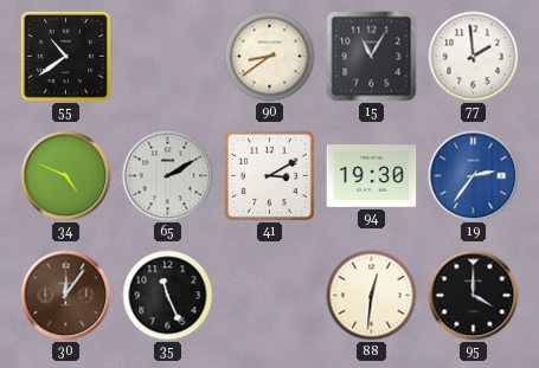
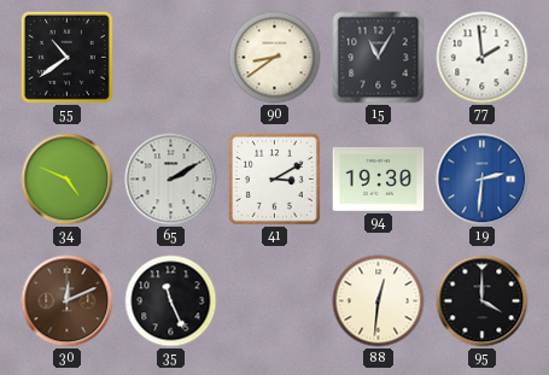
19: 2:36 -> 2:31 (483, 180)
30: 12:06 -> 12:11 (68, 301)
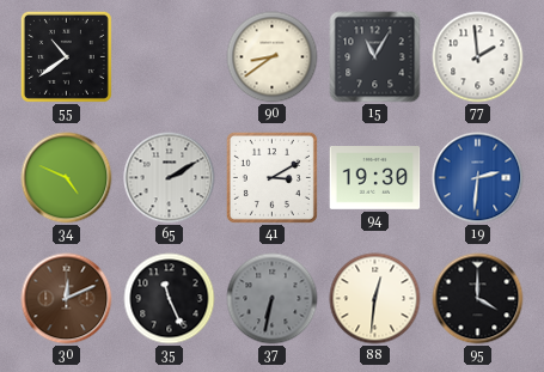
37: none -> 6:32 (273, 299)
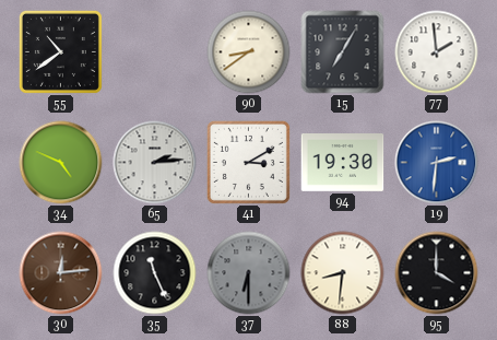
15: 11:05 -> 7:05 (343, 52)
65: 2:10 -> 2:14 (155, 163)
30: 12:11 -> 12:14 (61, 273)
37: 6:32 -> 6:30 (249, 273)
88: 12:31 -> 8:31 (343, 273)
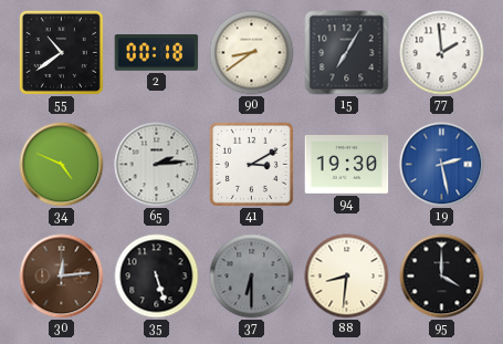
2: none -> 00:18 (157, 53)
19: 2:31 -> 2:28 (442, 165)
35: 11:26 -> 5:27 (157, 277)
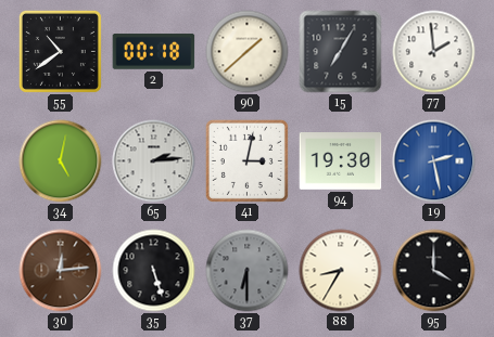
90: 8:39 -> 1:38 (248, 52)
34: 4:49 -> 5:02 (61, 161)
41: 3:10 -> 3:02 (246, 160)
88: 8:31 -> 8:35 (341, 271)
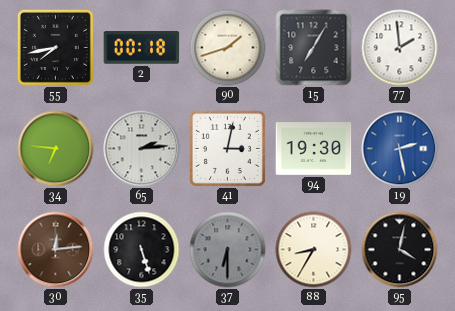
55: 10:39 -> 7:43 (55, 47)
90: 1:38 -> 1:42 (228, 48)
34: 5:02 -> 6:46 (56, 149)
95: 4:00 -> 4:02 (400, 250)
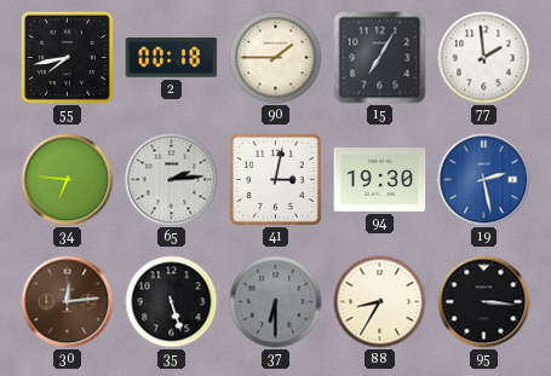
90: 1:42 -> 1:45 (276, 58)
95: 4:02 -> 3:16 (484, 302)
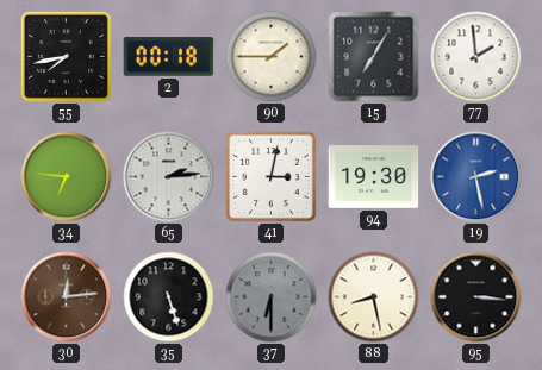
88: 8:35 -> 8:28 (374, 297)
